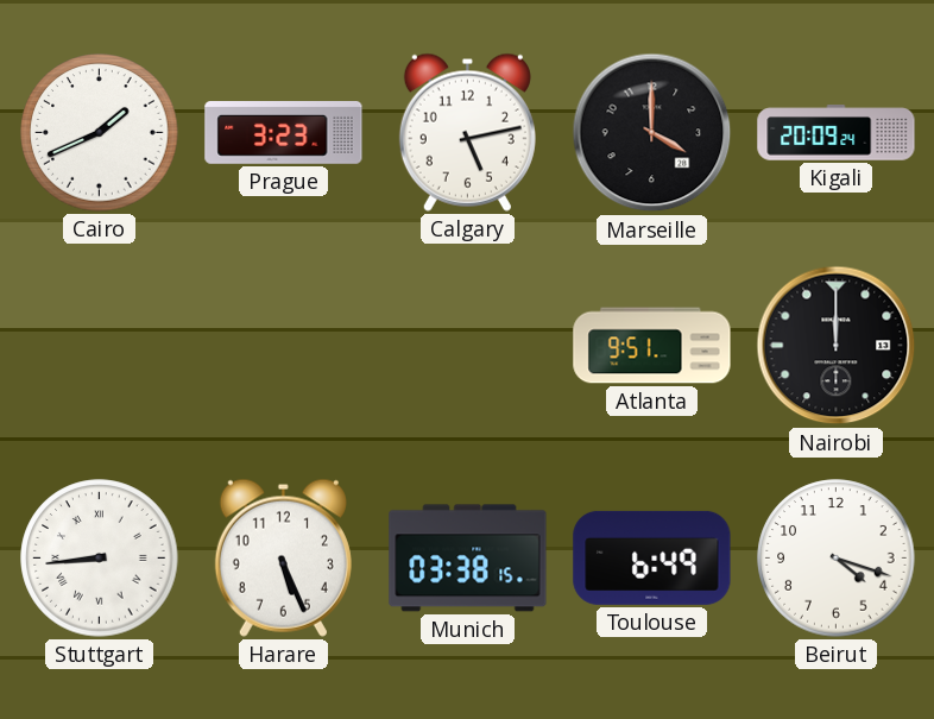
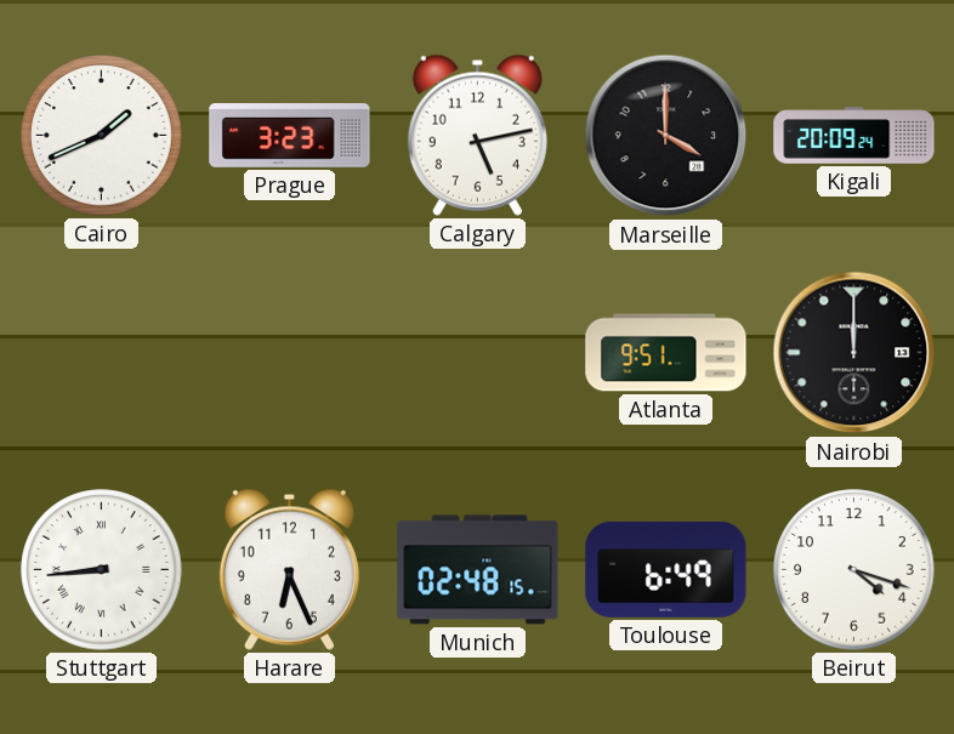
Harare: 5:26 -> 6:26 (289, 569)
Munich: 03:38 -> 02:48 (478, 570)
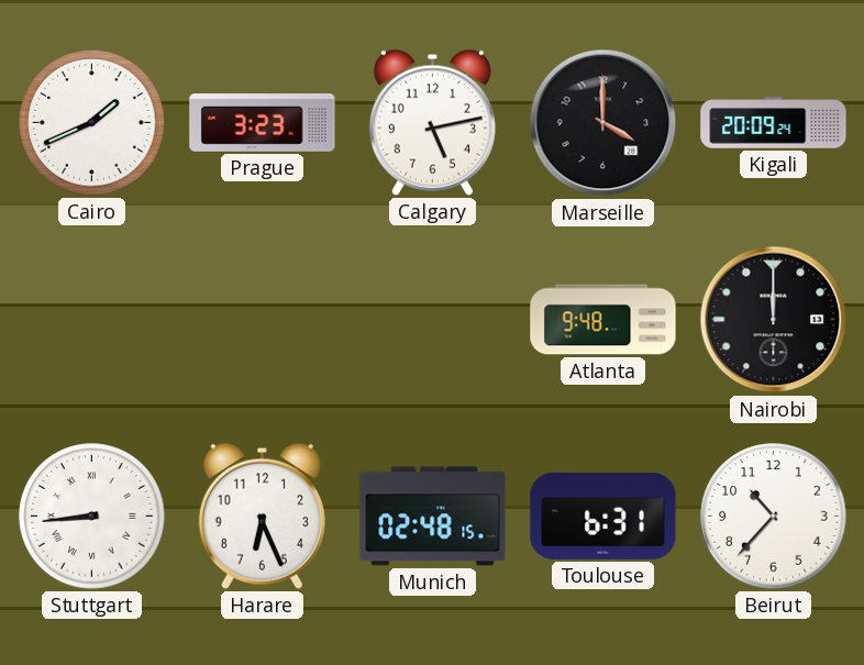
Atlanta: 9:51 -> 9:48 (603, 320)
Toulouse: 6:49 -> 6:31 (603, 516)
Beirut: 4:18 -> 10:37 (774, 517)
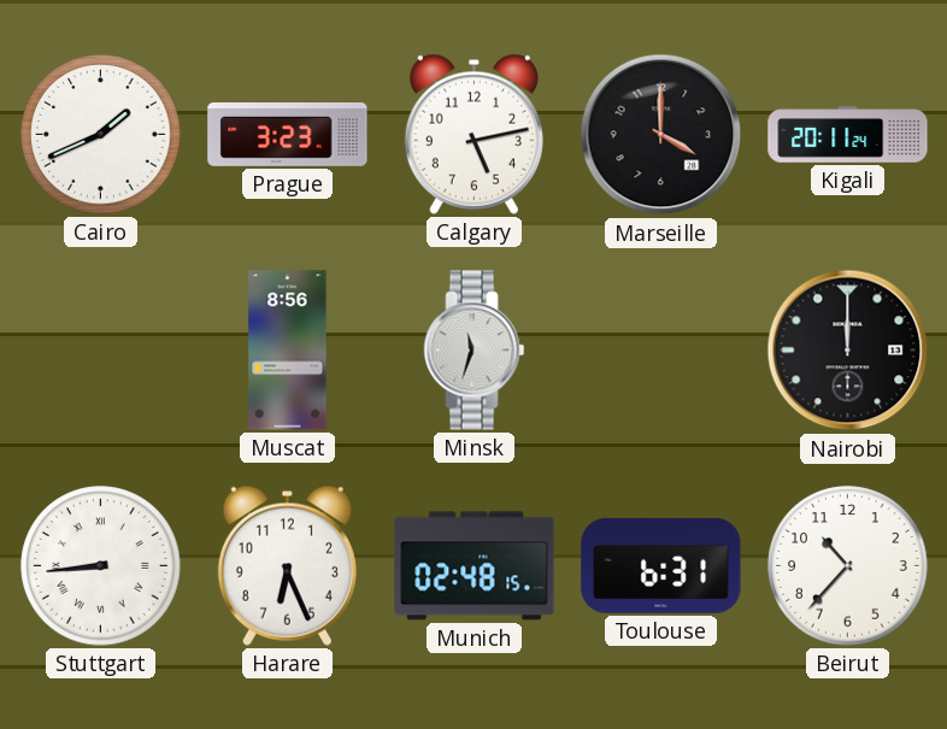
Kigali: 20:09 -> 20:11 (848, 135)
Muscat: none -> 8:56 (288, 351)
Minsk: none -> 11:33 (475, 351)
Atlanta: 9:48 -> none (603, 320)
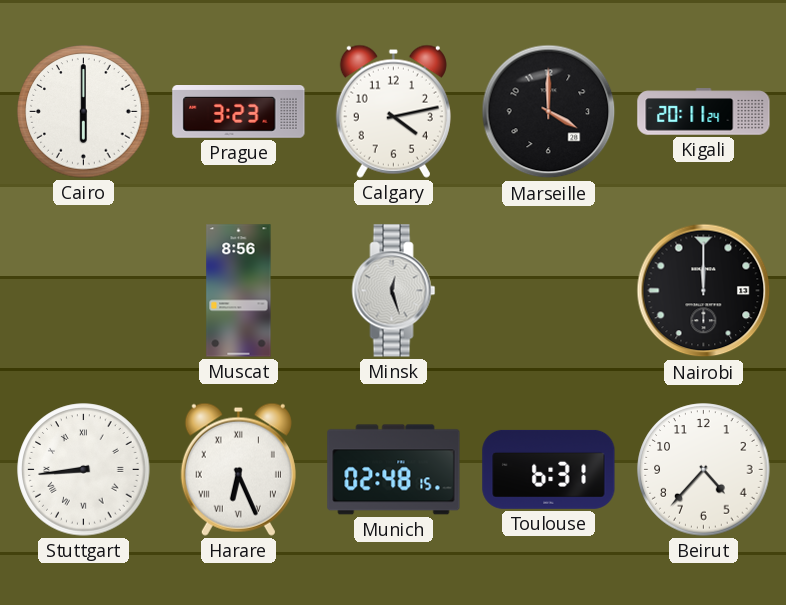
Cairo: 1:41 -> 6:00 (84, 112)
Calgary: 5:13 -> 4:13 (393, 111)
Minsk: 11:33 -> 12:27 (394, 291)
Harare numerals: Arabic -> Roman (238, 469)
Beirut: 10:37 -> 4:37 (704, 470)
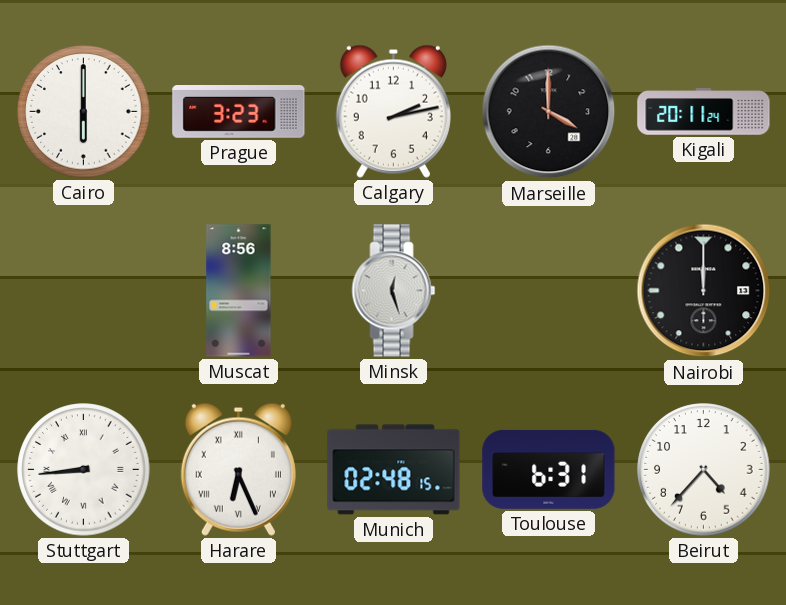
Calgary: 4:13 -> 2:13 (393, 111)
